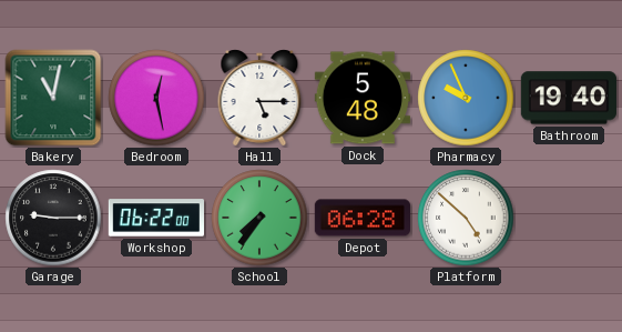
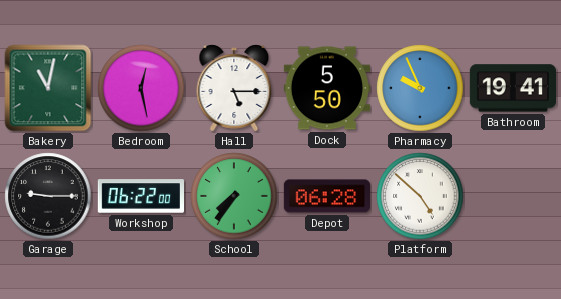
Dock: 5:48 -> 5:50 (326, 88)
Bathroom: 19:40 -> 19:41 (512, 88)
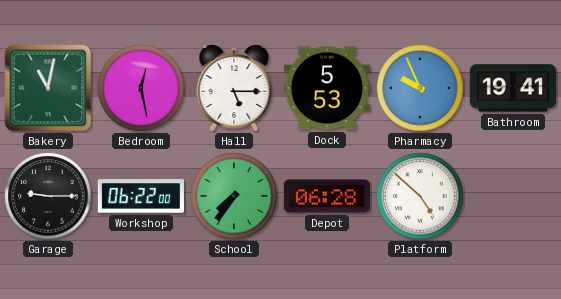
Dock: 5:50 -> 5:53 (326, 88)
